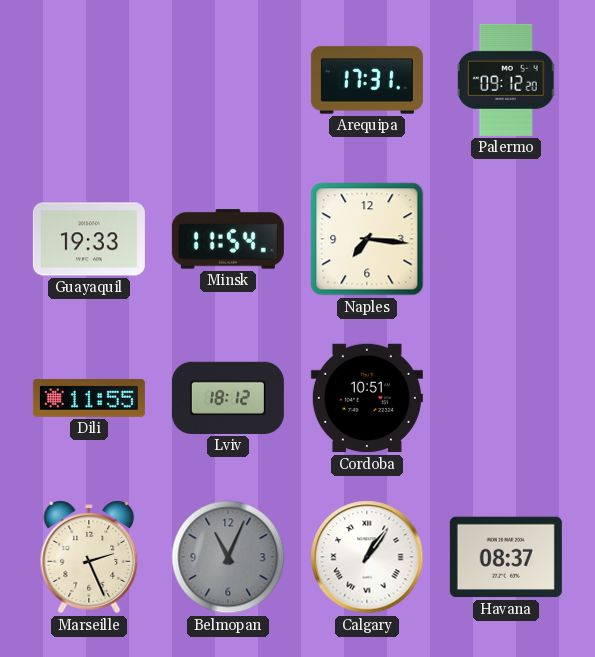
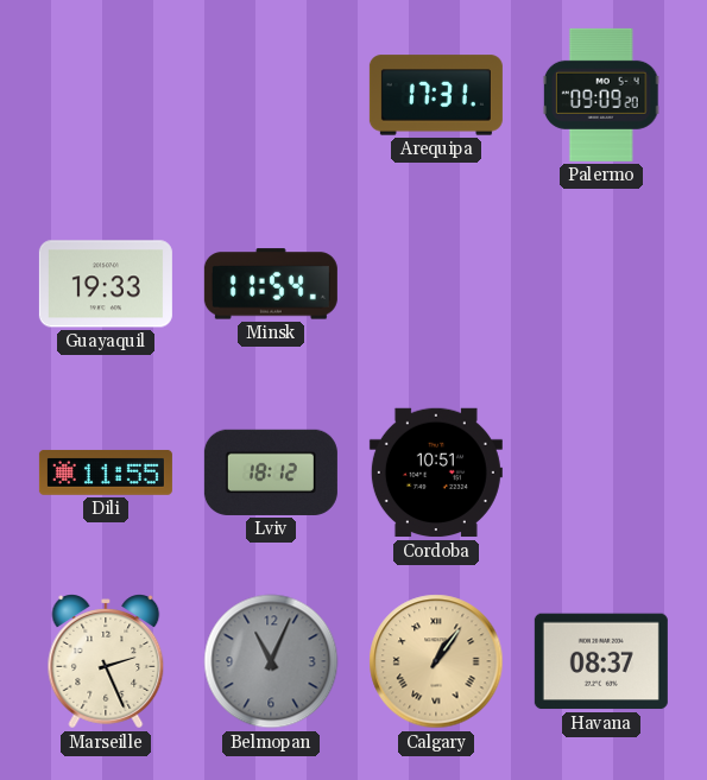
Palermo: 09:12 -> 09:09 (601, 95)
Naples: 7:16 -> none (367, 239)
Calgary dial: white -> champagne (436, 661)
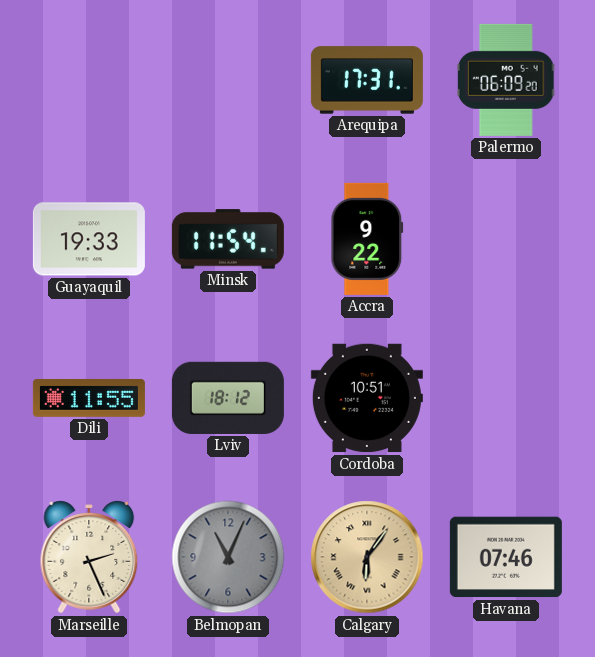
Palermo: 09:09 -> 06:09 (506, 80)
Accra: none -> 9:22 (367, 239)
Calgary: 1:06 -> 6:06 (367, 557)
Havana: 08:37 -> 07:46 (506, 557)
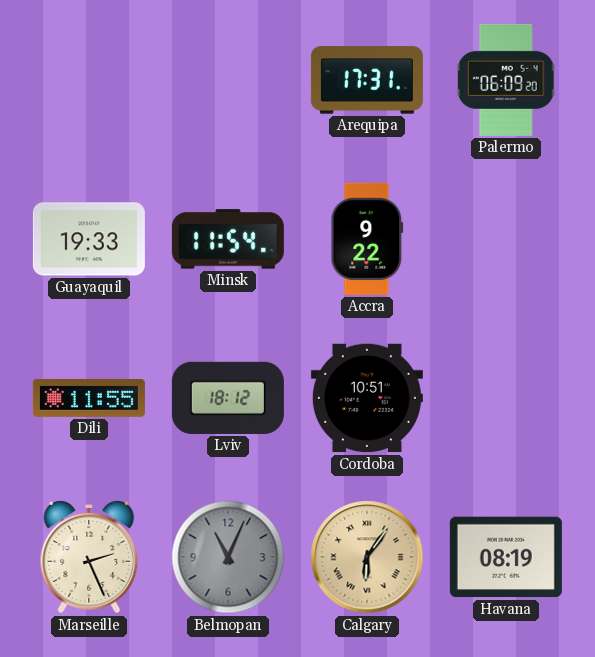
Havana: 07:46 -> 08:19 (506, 557)
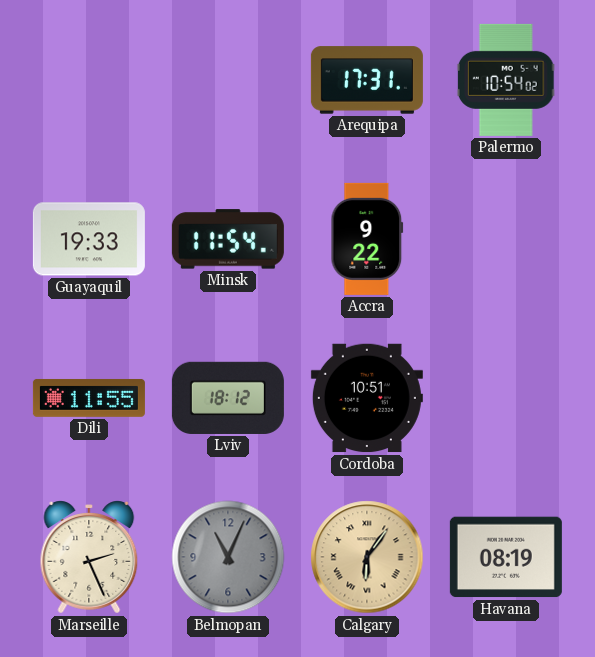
Palermo: 06:09 -> 10:54 (506, 80)
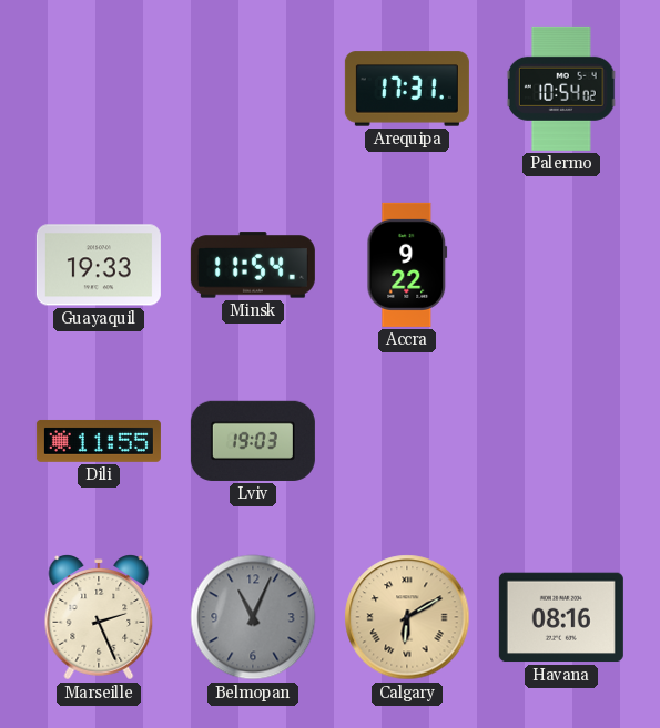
Lviv: 18:12 -> 19:03 (253, 441)
Cordoba: 10:51 -> none (367, 398)
Calgary: 6:06 -> 6:10 (407, 617)
Havana: 08:19 -> 08:16 (561, 617)
